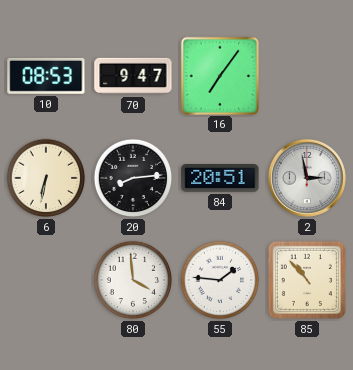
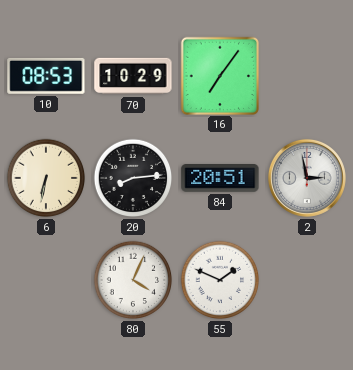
70: 9:47 -> 10:29 (133, 76)
80: 3:59 -> 4:04 (133, 280)
55: 1:46 -> 1:49 (220, 280)
85: 10:53 -> none (307, 280)
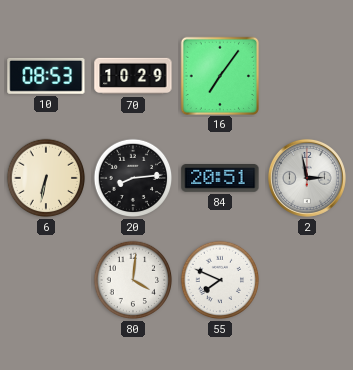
80: 4:04 -> 4:01 (133, 280)
55: 1:49 -> 7:49 (220, 280)
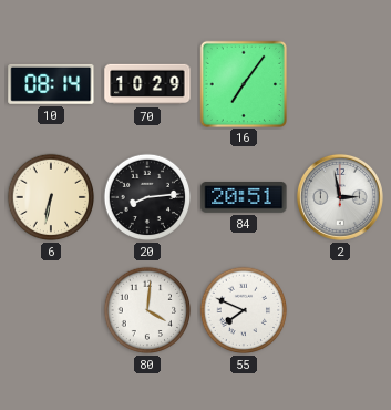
10: 08:53 -> 08:14 (51, 84)
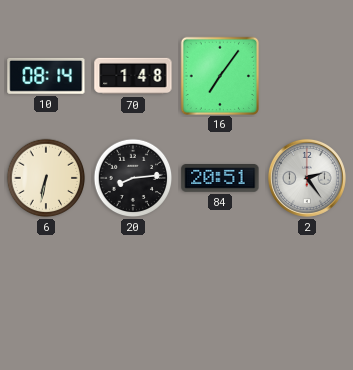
70: 10:29 -> 1:48 (133, 76)
2: 2:58 -> 2:24 (307, 178)
80: 4:01 -> none (147, 310)
55: 7:49 -> none (244, 310)
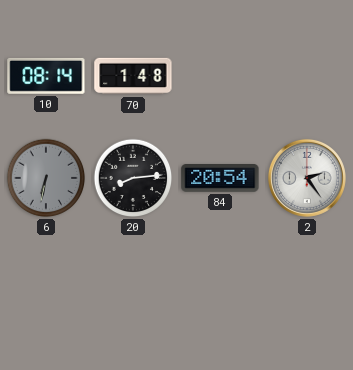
16: 7:06 -> none (219, 75)
6 dial: cream -> grey (46, 178)
84: 20:51 -> 20:54 (220, 179)
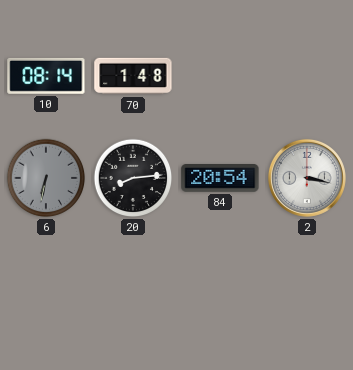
2: 2:24 -> 3:17 (307, 178)
